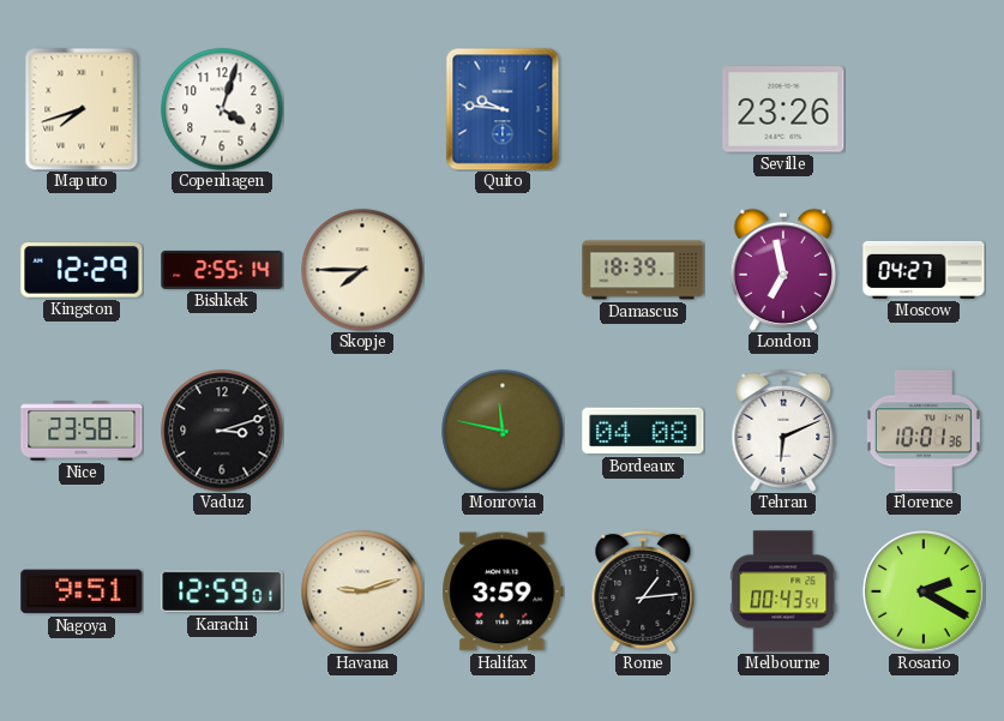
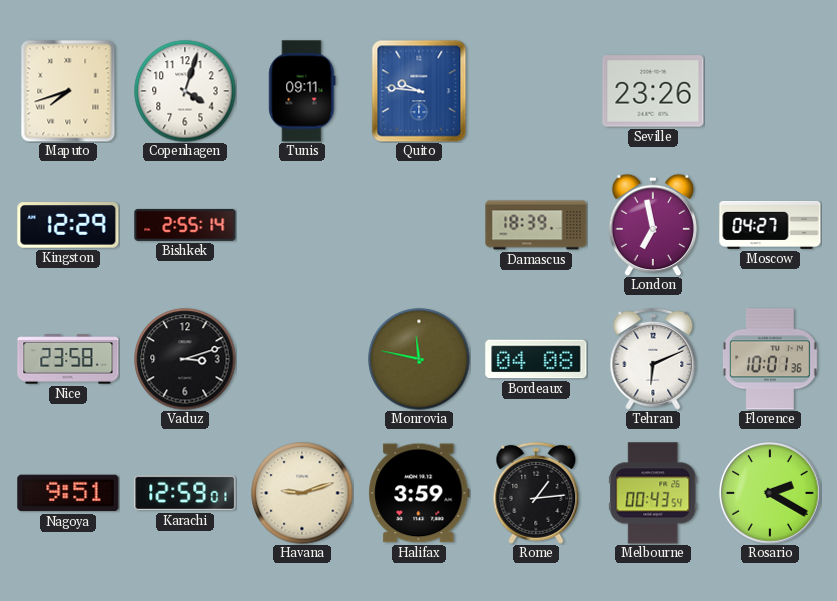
Tunis: none -> 09:11 (302, 91)
Skopje: 7:45 -> none (362, 270)
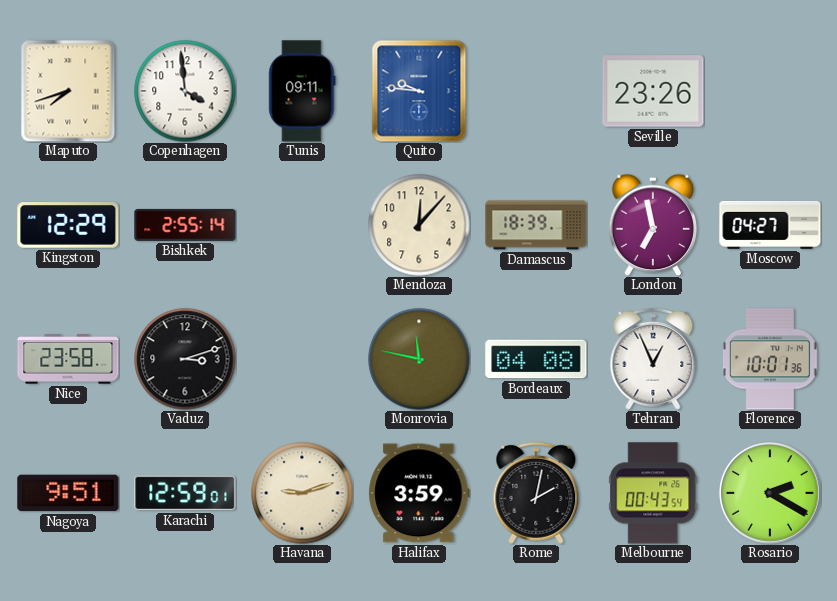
Copenhagen: 4:03 -> 3:59 (185, 91)
Mendoza: none -> 12:07 (419, 225)
Tehran: 6:11 -> 12:56 (653, 359)
Rome: 1:14 -> 2:02 (536, 493)
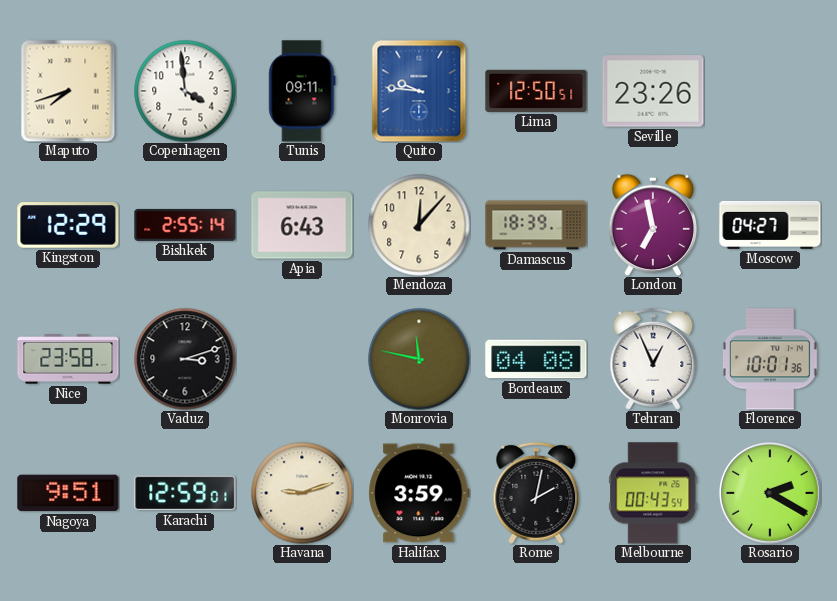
Lima: none -> 12:50 (536, 91)
Apia: none -> 6:43 (302, 225)
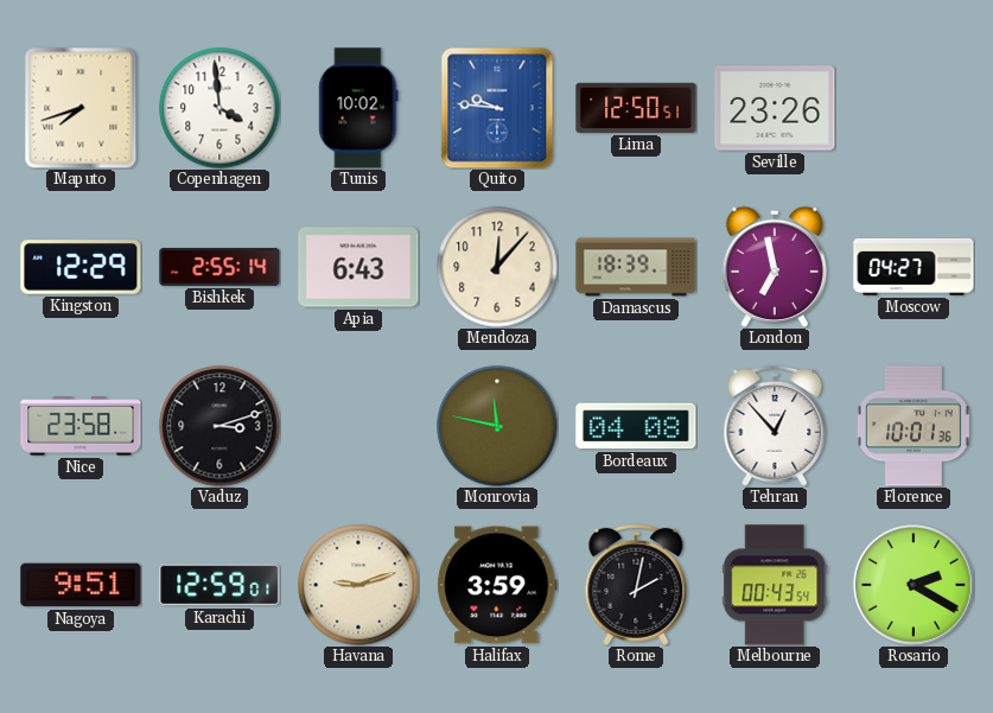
Tunis: 09:11 -> 10:02 (358, 108)
Tehran: 12:56 -> 12:53 (775, 426)
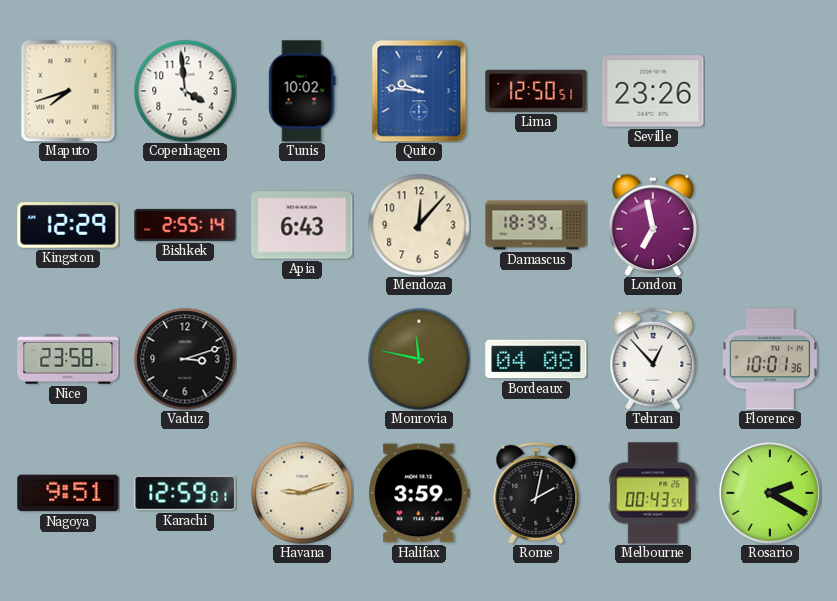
Moscow: 04:27 -> none (914, 267)
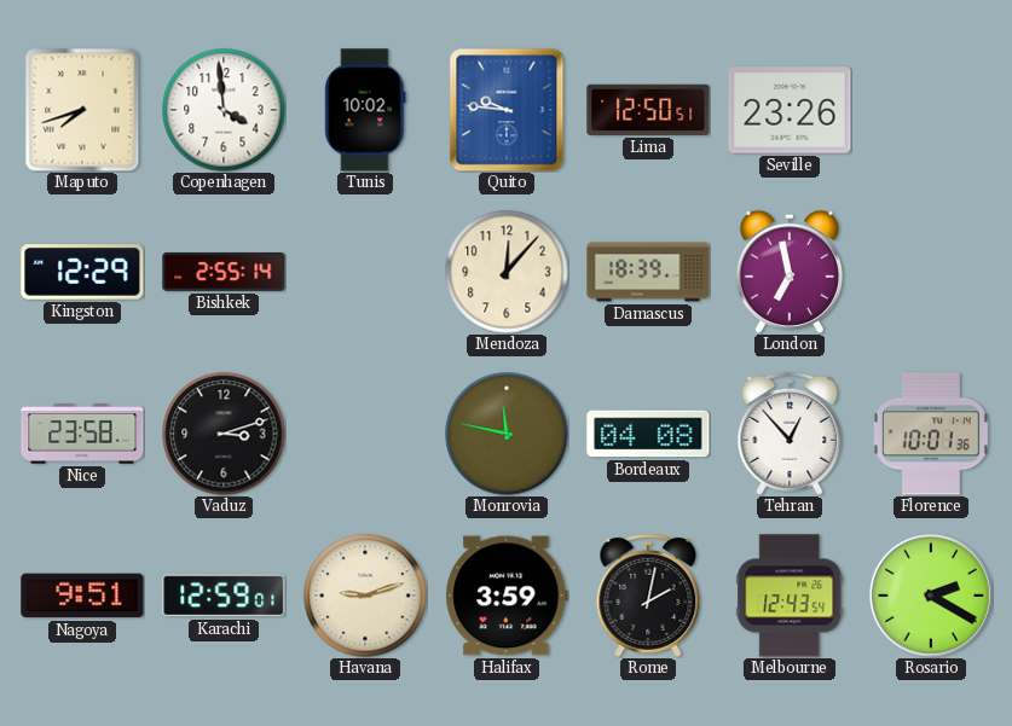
Apia: 6:43 -> none (302, 225)
Melbourne: 00:43 -> 12:43 (790, 596)
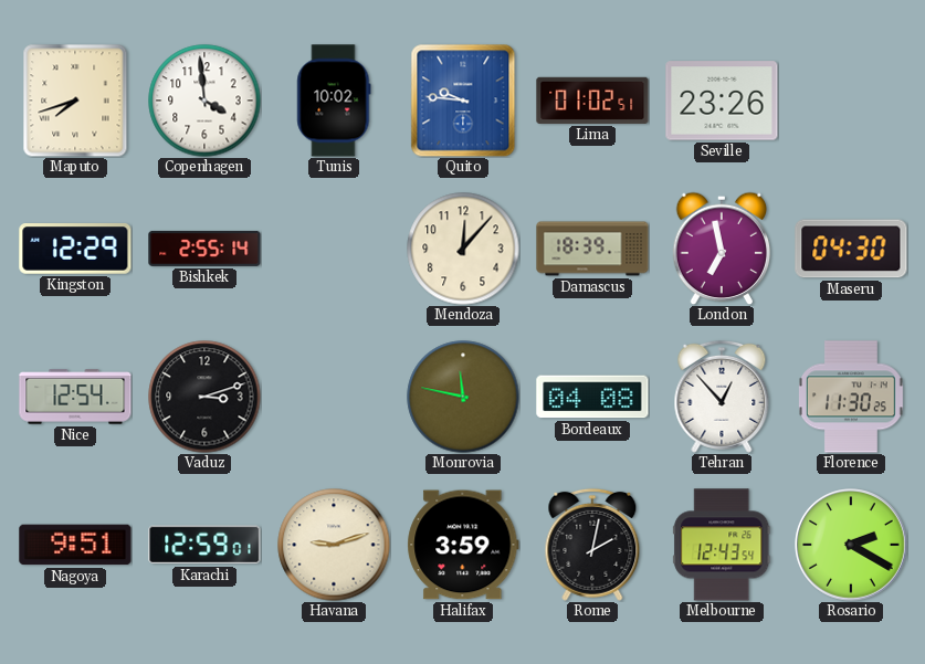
Lima: 12:50 -> 01:02 (592, 101)
Maseru: none -> 04:30 (851, 249)
Nice: 23:58 -> 12:54 (75, 397)
Florence: 10:01 -> 11:30 (851, 397)
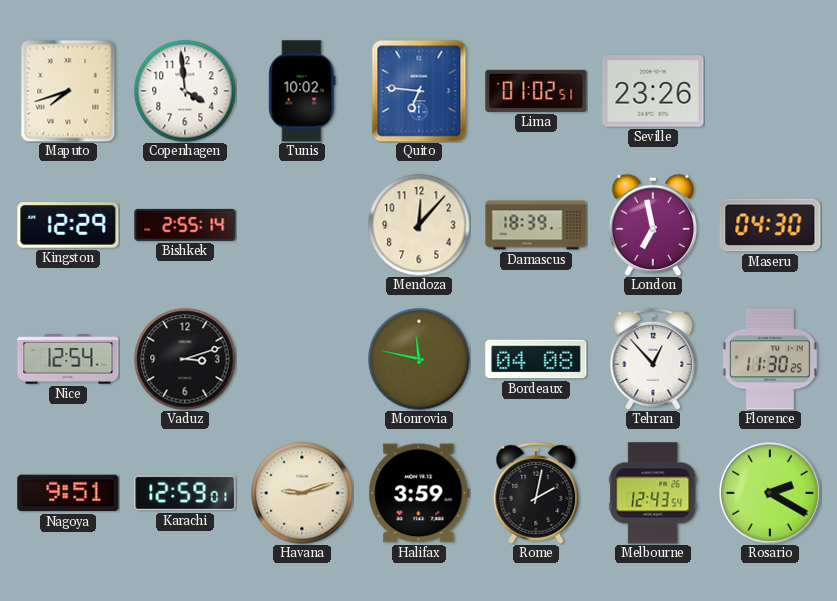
Quito: 9:46 -> 6:46 (419, 91)
